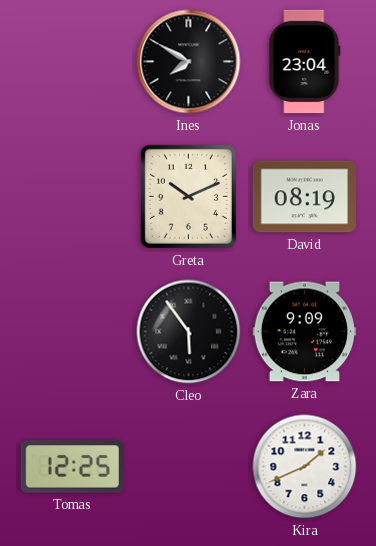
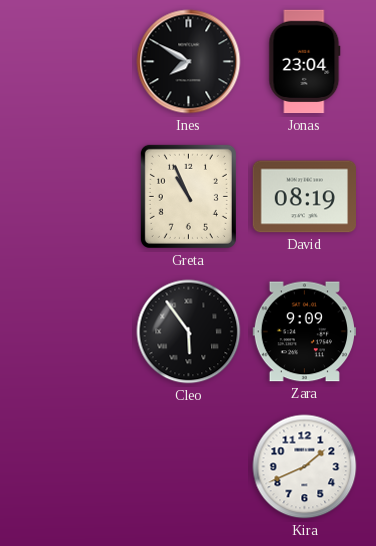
Greta: 10:11 -> 10:56 (188, 196)
Tomas: 12:25 -> none (72, 467)
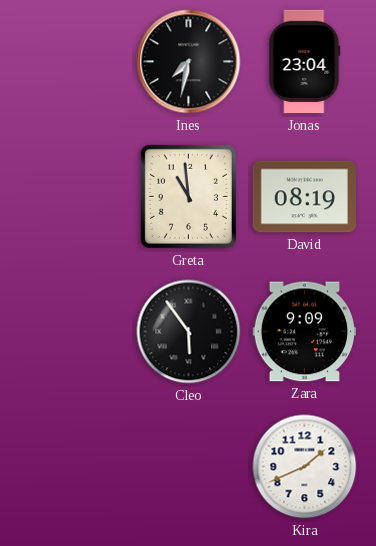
Ines: 7:50 -> 7:32 (189, 62)
Greta: 10:56 -> 10:59 (188, 196)
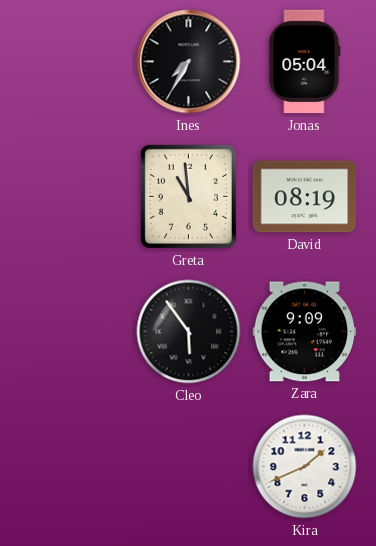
Ines: 7:32 -> 7:35 (189, 62)
Jonas: 23:04 -> 05:04 (305, 62)
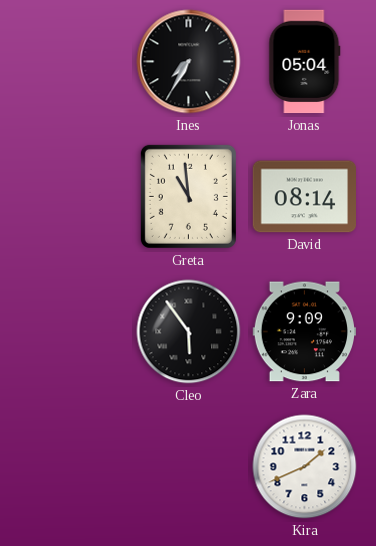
David: 08:19 -> 08:14 (304, 197)
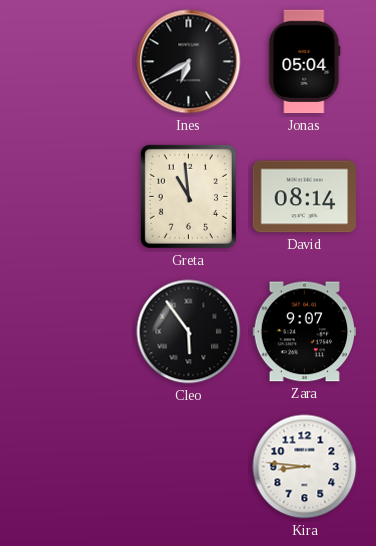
Ines: 7:35 -> 6:40 (189, 62)
Zara: 9:09 -> 9:07 (305, 332)
Kira: 1:41 -> 8:46 (305, 467)
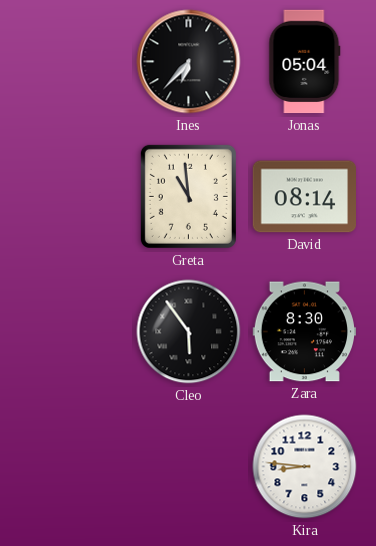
Ines: 6:40 -> 6:37 (189, 62)
Zara: 9:07 -> 8:30 (305, 332)
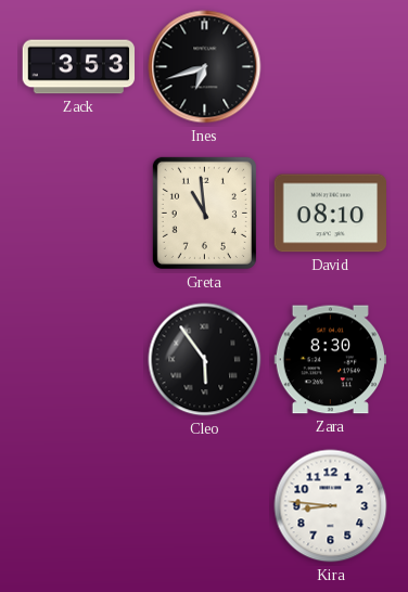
Zack: none -> 3:53 (79, 67)
Ines: 6:37 -> 6:42 (205, 67)
Jonas: 05:04 -> none (305, 62)
David: 08:14 -> 08:10 (330, 214)
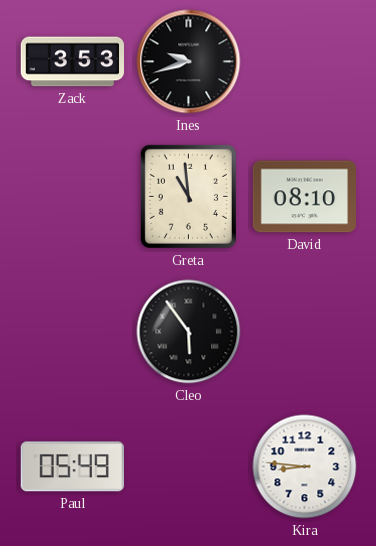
Ines: 6:42 -> 9:42 (189, 62)
Zara: 8:30 -> none (331, 360)
Paul: none -> 05:49 (72, 467)
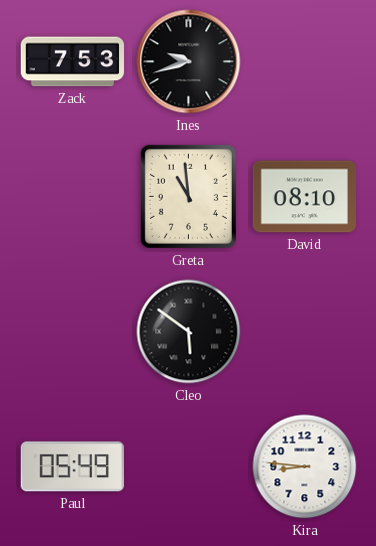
Zack: 3:53 -> 7:53 (73, 62)
Cleo: 5:54 -> 5:51 (189, 332)
